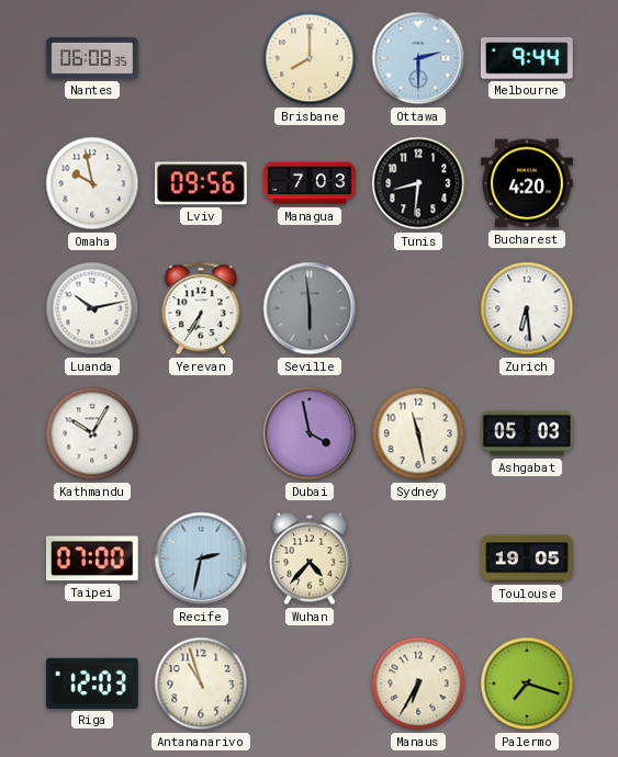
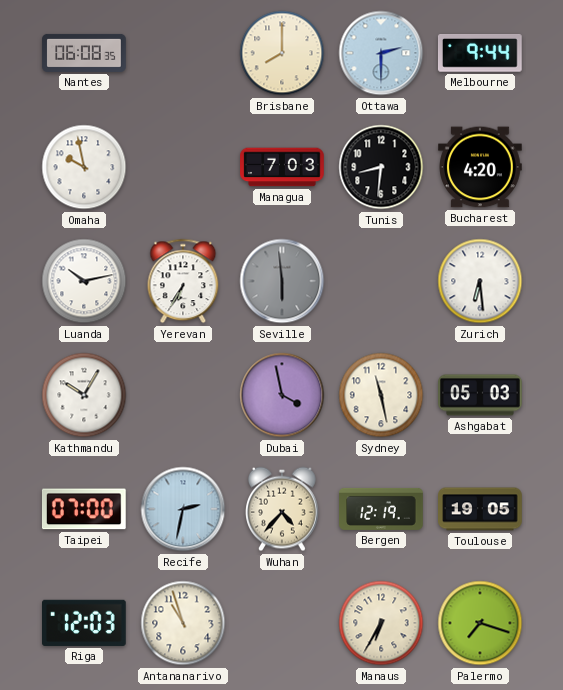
Lviv: 09:56 -> none (202, 183)
Bergen: none -> 12:19 (381, 509)
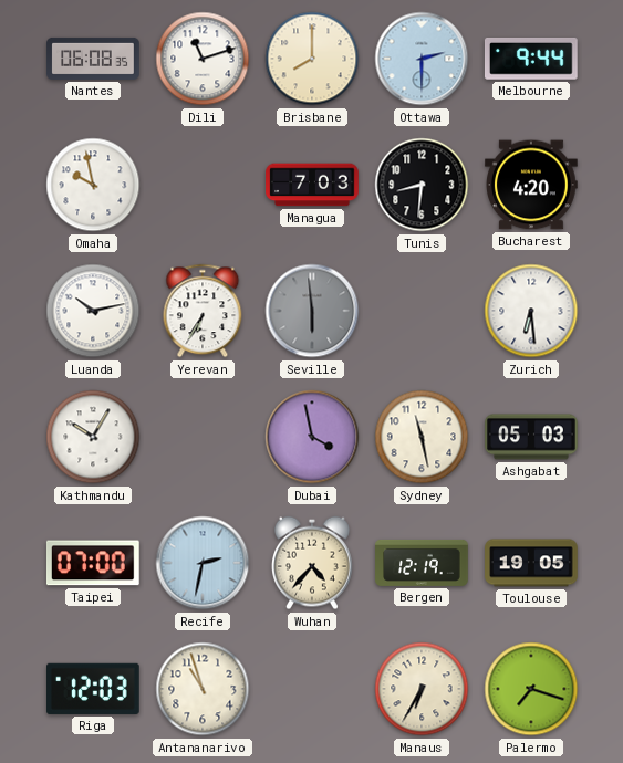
Dili: none -> 11:12 (203, 59)
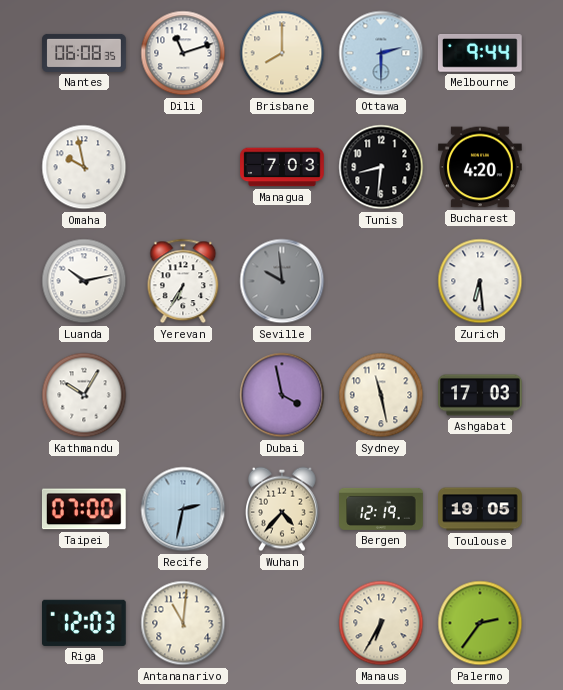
Seville: 5:59 -> 9:59 (282, 281)
Ashgabat: 05:03 -> 17:03 (480, 395)
Antananarivo: 10:57 -> 11:01 (183, 623)
Palermo: 7:18 -> 2:36 (480, 623)
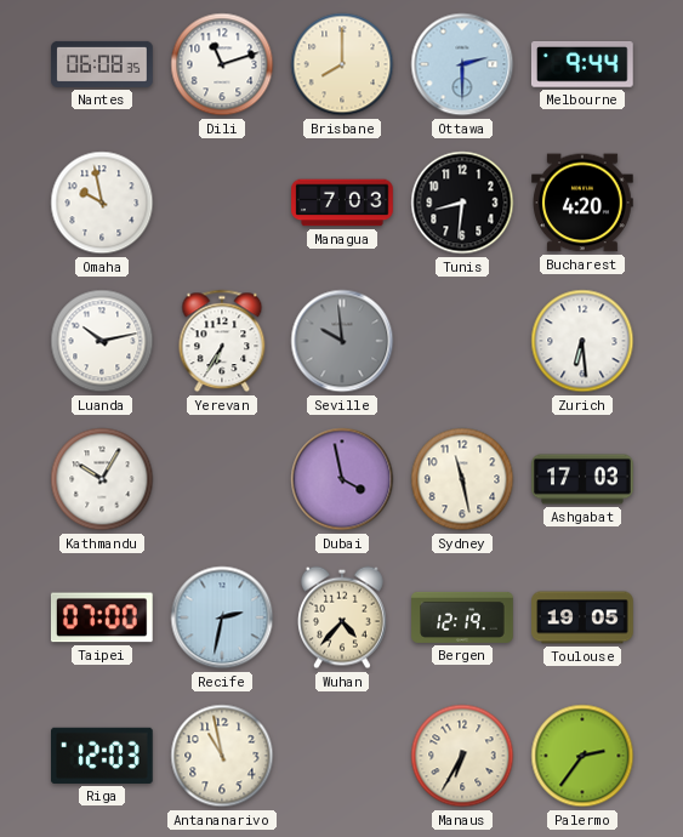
Antananarivo: 11:01 -> 10:58 (222, 756)
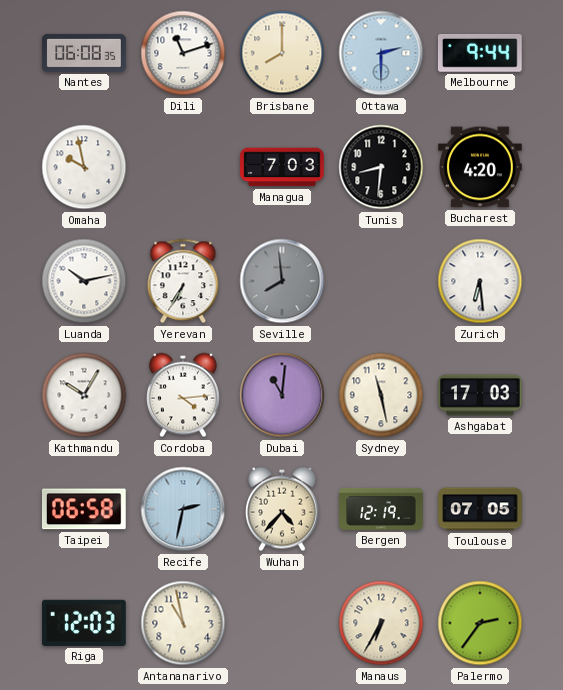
Seville: 9:59 -> 7:59 (282, 281)
Cordoba: none -> 4:14 (184, 395)
Dubai: 3:58 -> 11:01 (282, 395)
Taipei: 07:00 -> 06:58 (84, 509)
Toulouse: 19:05 -> 07:05 (480, 509)
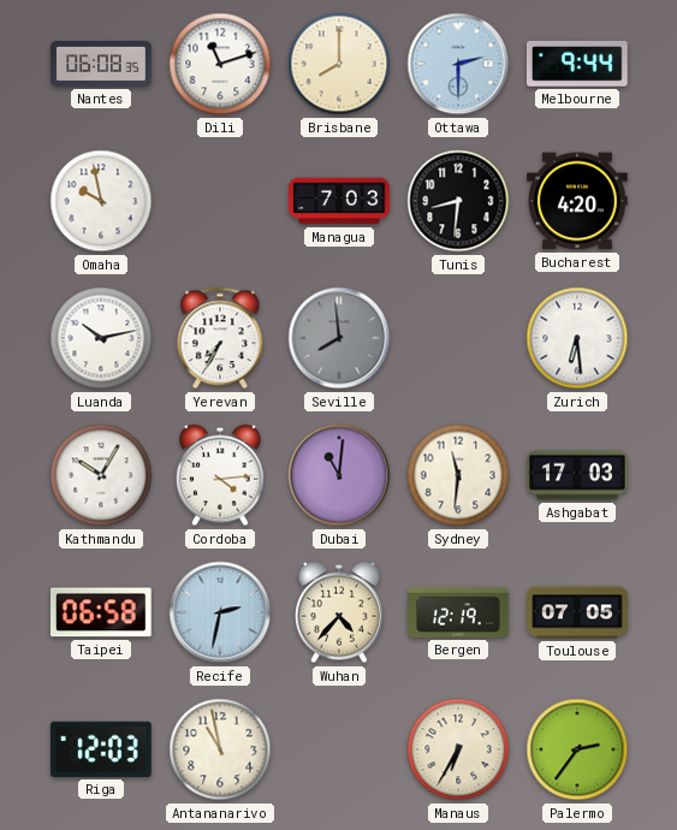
Yerevan: 6:35 -> 7:35 (220, 338)
Sydney: 11:28 -> 11:31 (458, 475)
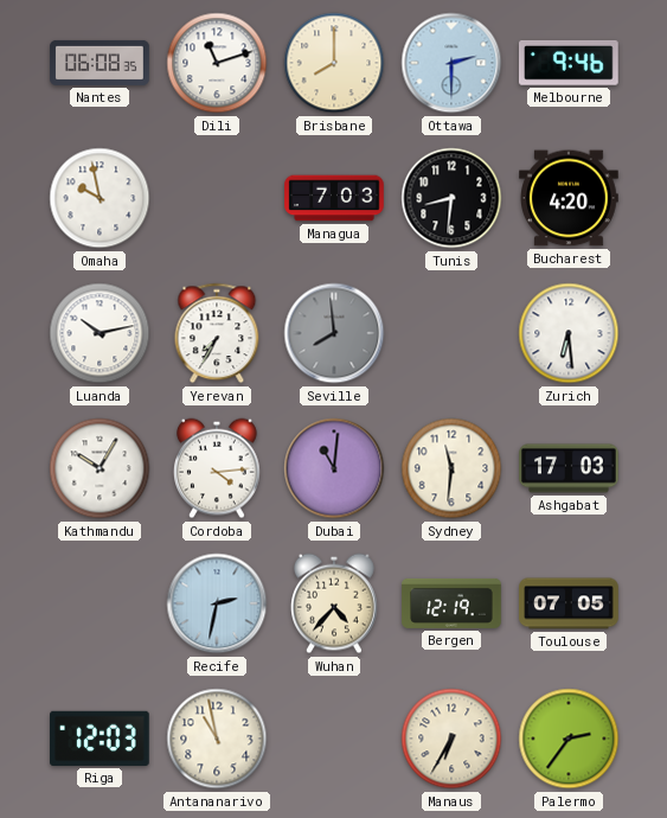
Melbourne: 9:44 -> 9:46 (569, 64)
Taipei: 06:58 -> none (101, 612)
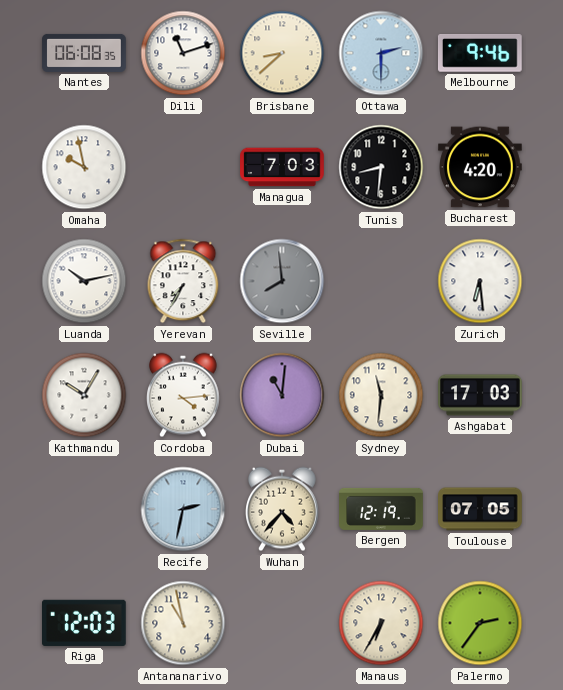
Brisbane: 8:00 -> 8:38 (282, 53)
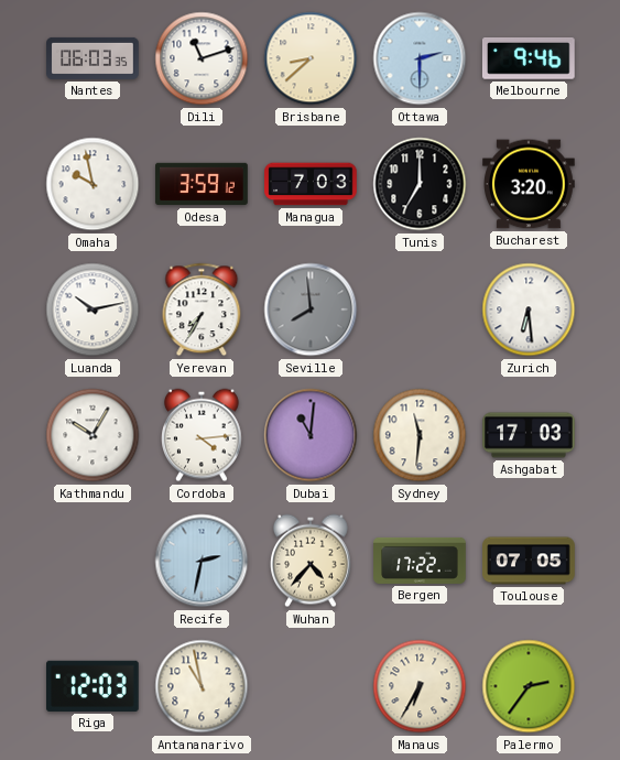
Nantes: 06:08 -> 06:03 (93, 58)
Odesa: none -> 3:59 (202, 184)
Tunis: 8:31 -> 7:00 (420, 184)
Bucharest: 4:20 -> 3:20 (530, 184)
Bergen: 12:19 -> 17:22 (420, 561)
